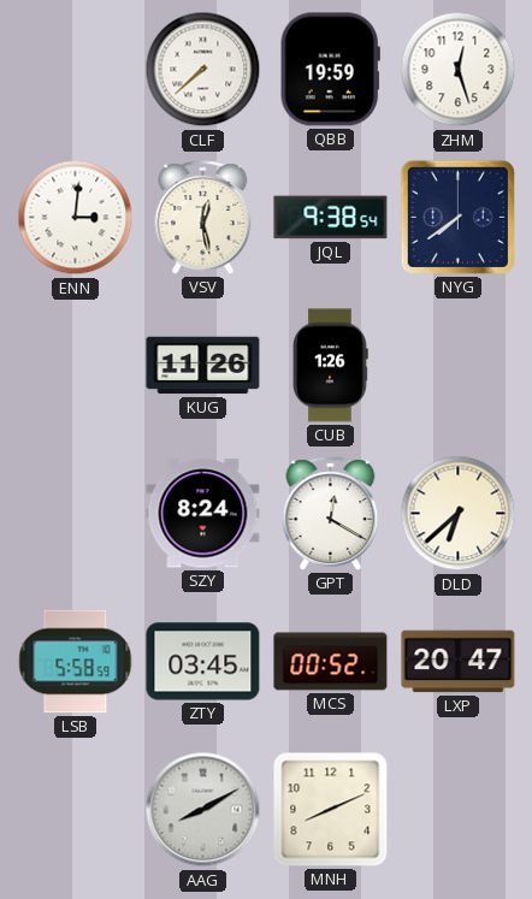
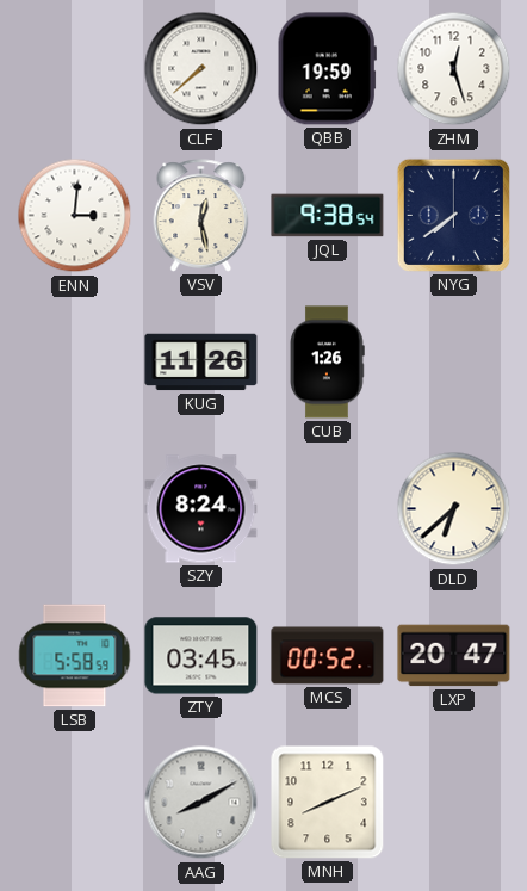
GPT: 12:20 -> none (331, 514)
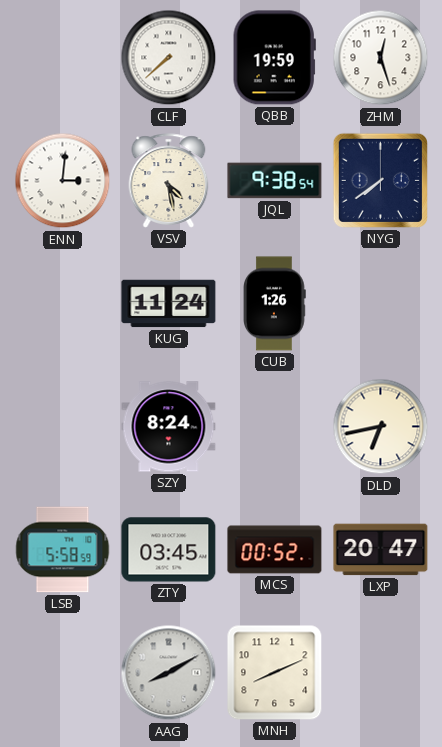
VSV: 12:28 -> 4:28 (169, 181)
KUG: 11:26 -> 11:24 (169, 304)
DLD: 6:38 -> 6:43 (381, 427)
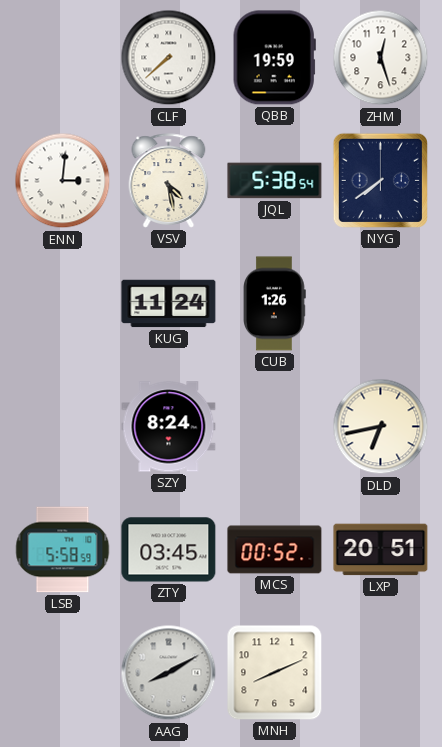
JQL: 9:38 -> 5:38 (275, 181)
LXP: 20:47 -> 20:51 (381, 550)
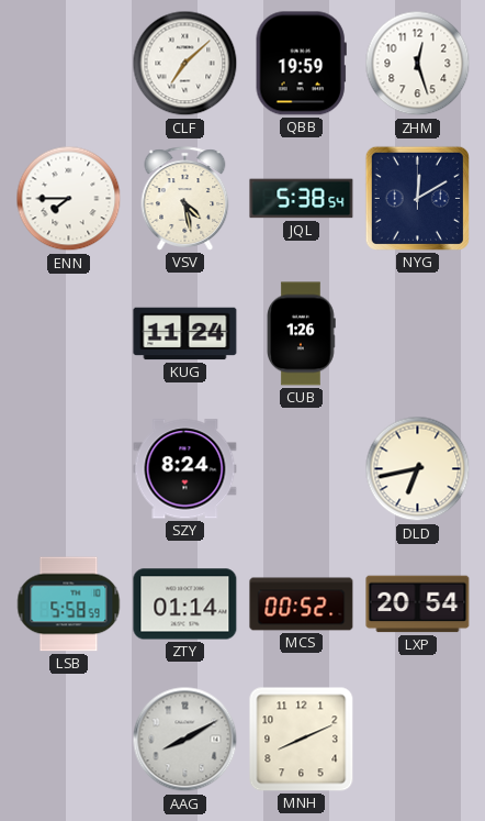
CLF: 7:38 -> 7:08 (185, 64)
ENN: 3:01 -> 7:45 (69, 199)
NYG: 7:39 -> 12:10 (417, 198)
ZTY: 03:45 -> 01:14 (185, 604)
LXP: 20:51 -> 20:54 (418, 604)
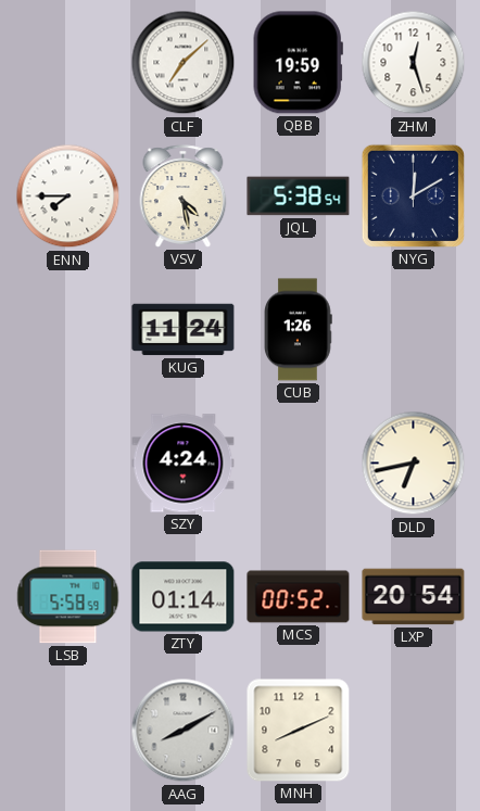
SZY: 8:24 -> 4:24 (184, 464)
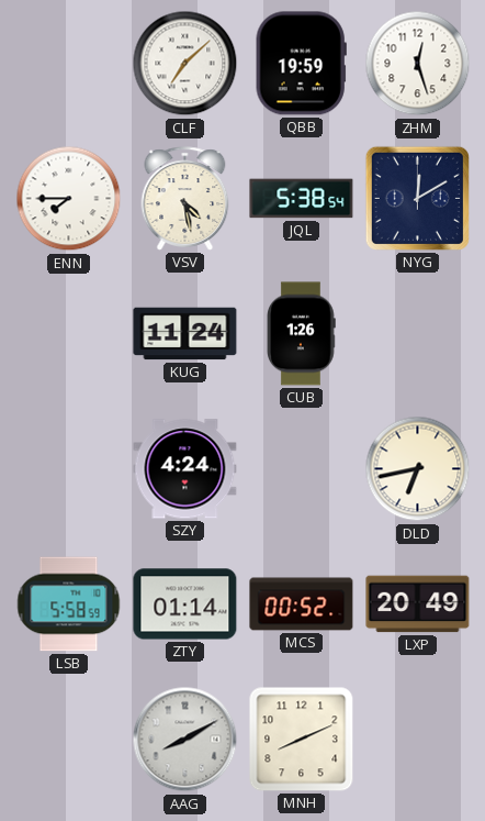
LXP: 20:54 -> 20:49 (418, 604)
